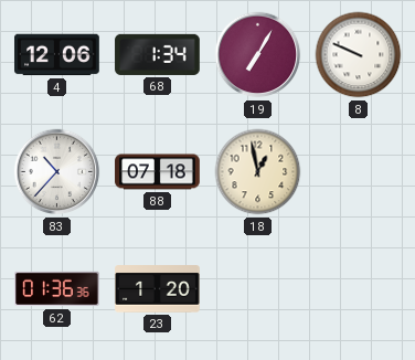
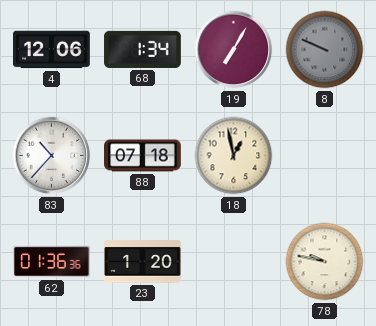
8 dial: white -> grey (325, 50)
78: none -> 9:47 (325, 262)
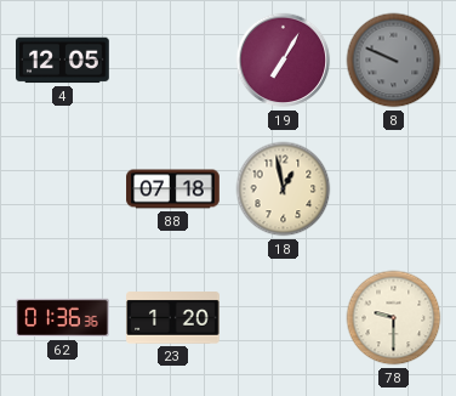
4: 12:06 -> 12:05 (63, 61)
68: 1:34 -> none (143, 49)
83: 10:37 -> none (52, 156)
78: 9:47 -> 9:30 (394, 318)
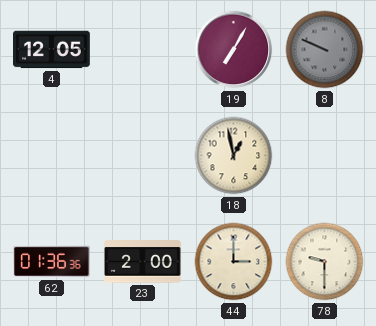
88: 07:18 -> none (173, 189)
23: 1:20 -> 2:00 (143, 262)
44: none -> 3:00 (234, 262)
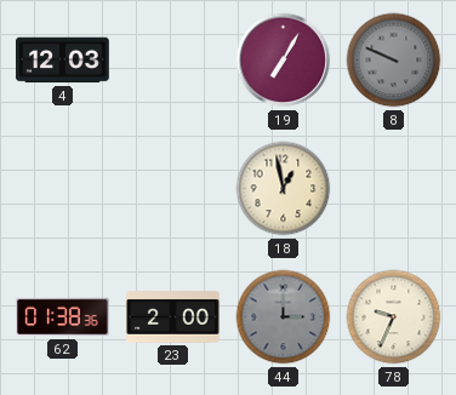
4: 12:05 -> 12:03 (63, 61)
62: 01:36 -> 01:38 (63, 317)
44 dial: cream -> grey (284, 317)
78: 9:30 -> 9:34 (394, 317)
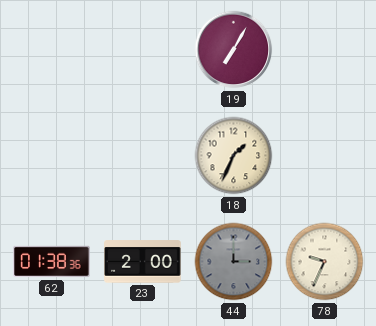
4: 12:03 -> none (63, 61)
8: 9:49 -> none (394, 61)
18: 12:58 -> 1:34 (234, 156)
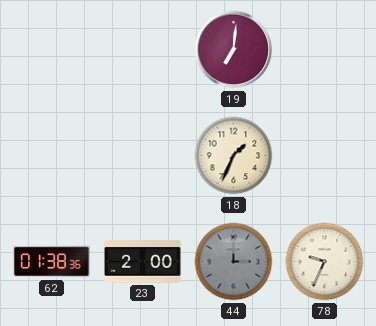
19: 7:05 -> 7:01 (234, 50)
